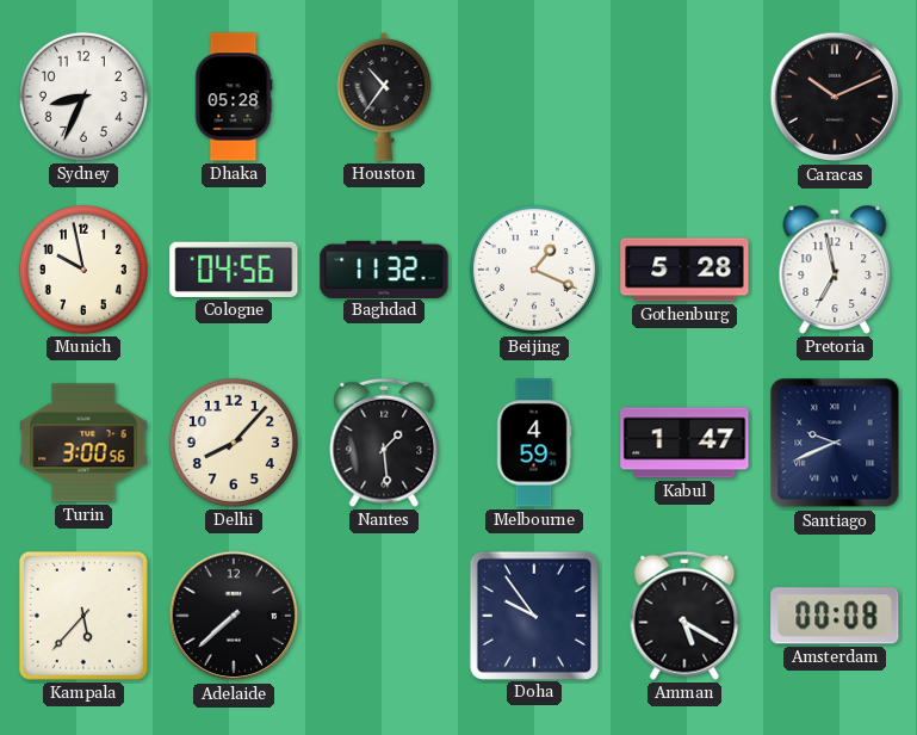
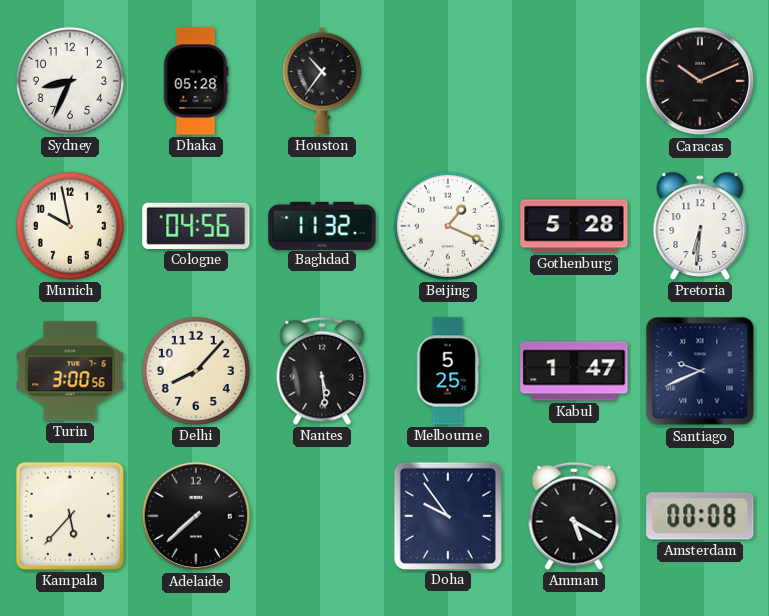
Pretoria: 6:58 -> 6:31 (700, 226)
Nantes: 1:29 -> 5:29 (322, 371)
Melbourne: 4:59 -> 5:25 (448, 371)
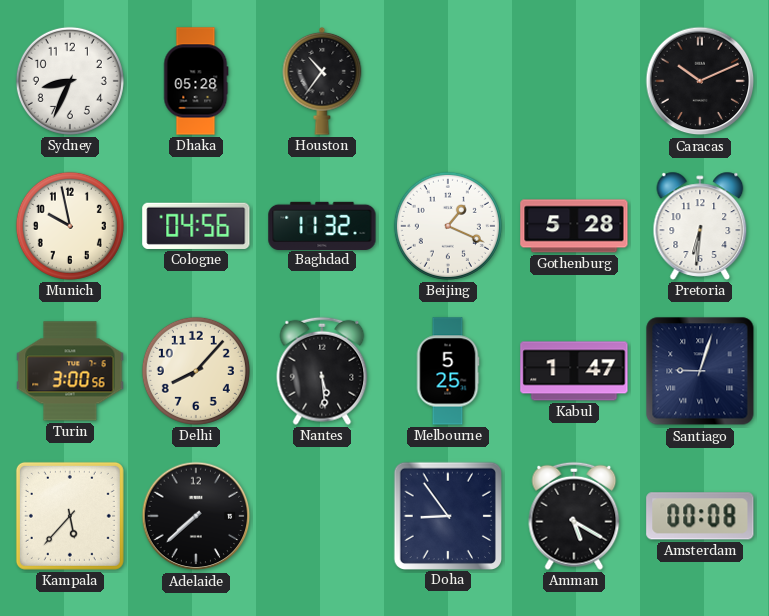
Santiago: 9:41 -> 9:03 (700, 371)
Doha: 9:54 -> 8:54 (447, 515)
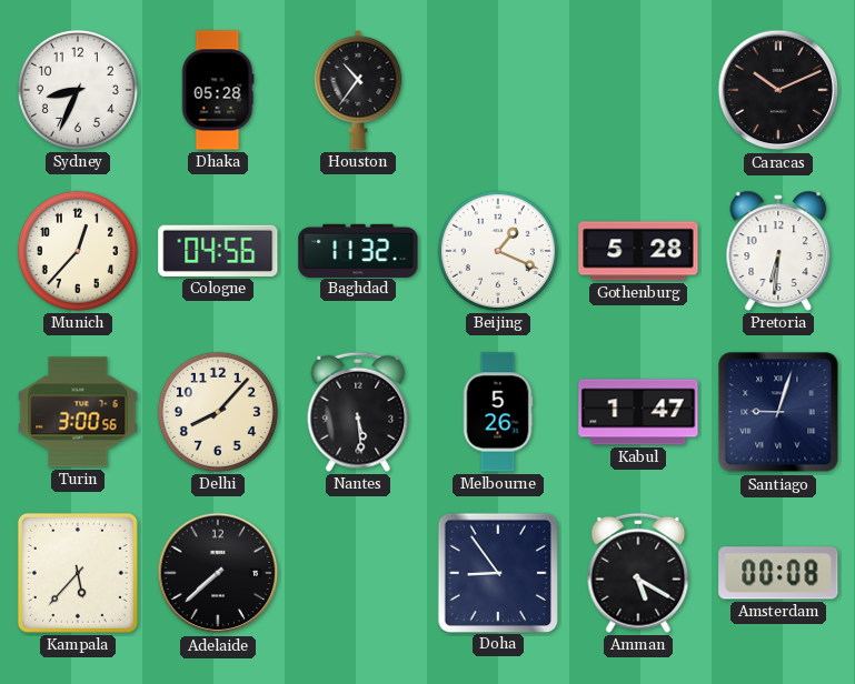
Munich: 9:58 -> 12:37 (78, 251)
Melbourne: 5:25 -> 5:26 (498, 412)
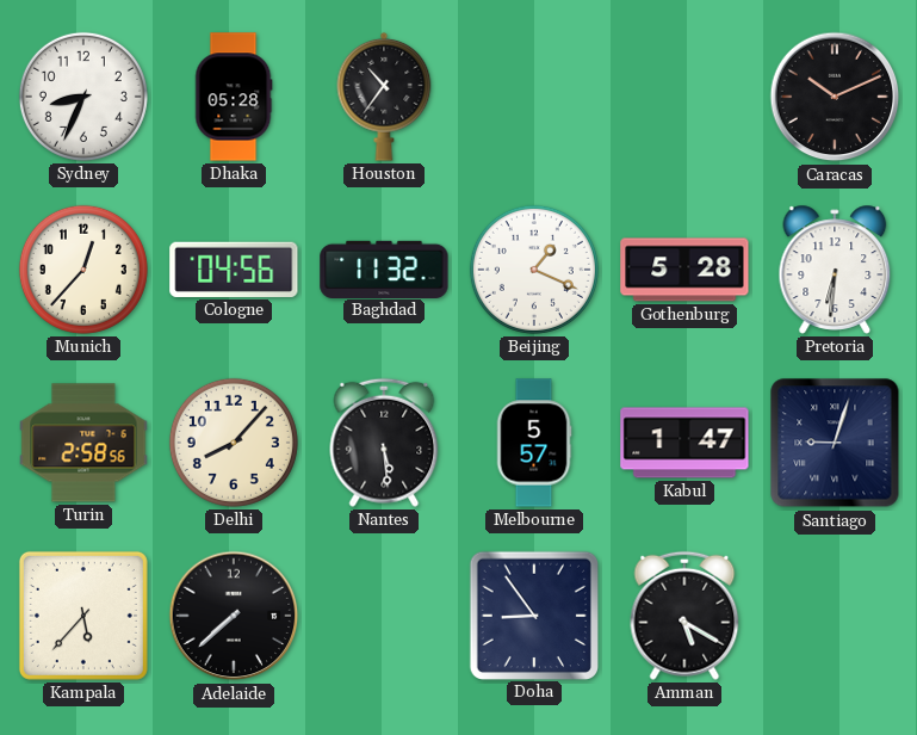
Turin: 3:00 -> 2:58 (83, 443)
Melbourne: 5:26 -> 5:57 (534, 443)
Amsterdam: 00:08 -> none (778, 573)
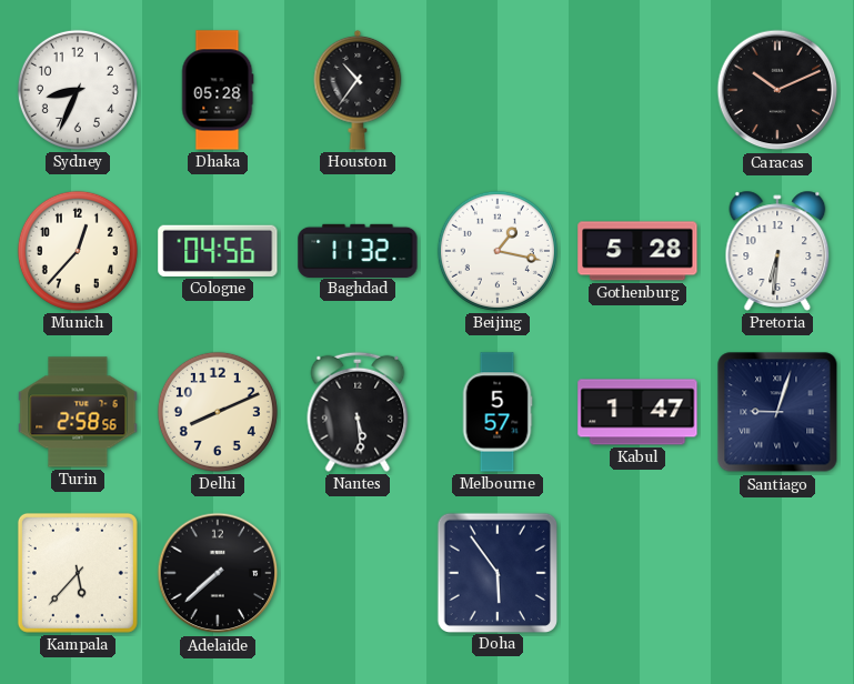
Beijing: 1:19 -> 1:17 (498, 251)
Delhi: 8:07 -> 8:11 (218, 412)
Doha: 8:54 -> 5:54 (496, 572)
Amman: 5:20 -> none (684, 616)
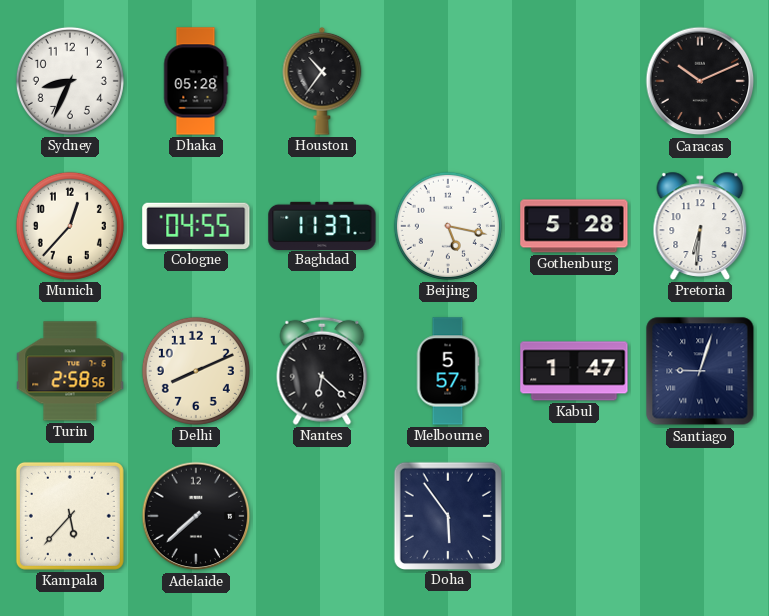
Cologne: 04:56 -> 04:55 (196, 226)
Baghdad: 11:32 -> 11:37 (322, 225)
Beijing: 1:17 -> 5:17 (448, 226)
Nantes: 5:29 -> 6:22 (322, 371)
